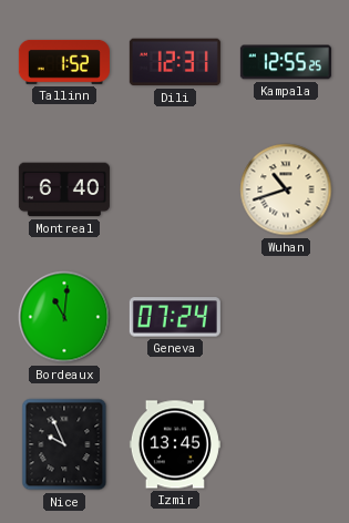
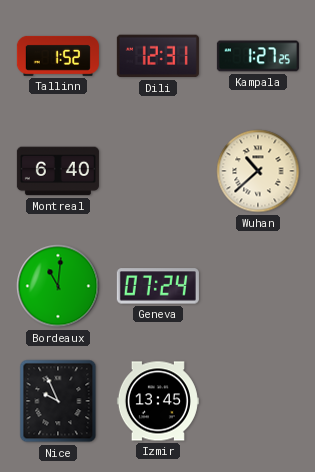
Kampala: 12:55 -> 1:27 (258, 56)
Wuhan: 10:42 -> 10:38 (258, 171)
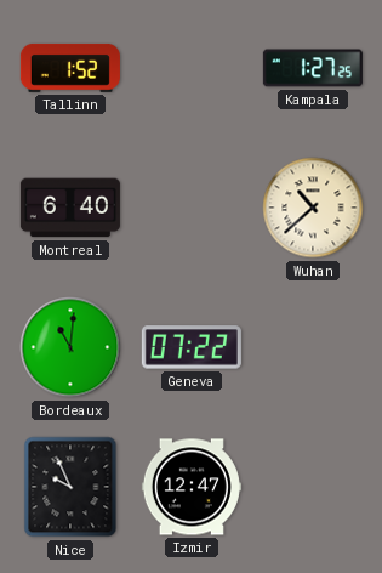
Dili: 12:31 -> none (158, 56)
Geneva: 07:24 -> 07:22 (192, 347)
Izmir: 13:45 -> 12:47 (192, 487)
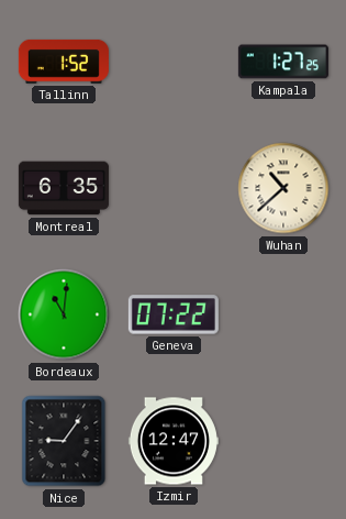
Montreal: 6:40 -> 6:35 (64, 188)
Nice: 9:56 -> 9:06 (64, 441)
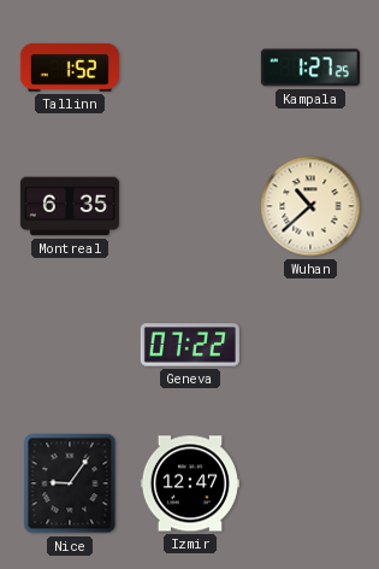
Bordeaux: 11:01 -> none (64, 314)
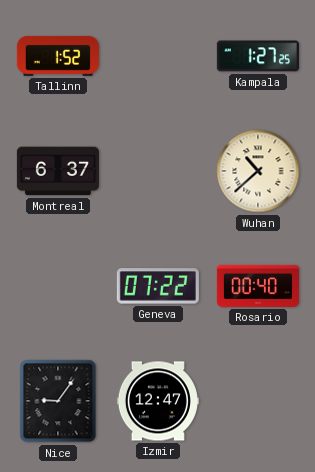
Montreal: 6:35 -> 6:37 (58, 171)
Rosario: none -> 00:40 (258, 286)
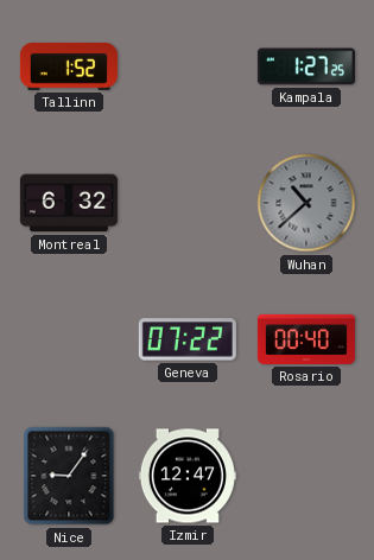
Montreal: 6:37 -> 6:32 (69, 203)
Wuhan dial: cream -> grey (306, 203)
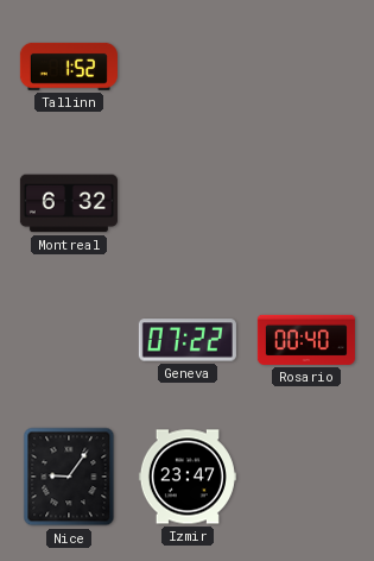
Kampala: 1:27 -> none (306, 66)
Wuhan: 10:38 -> none (306, 203)
Izmir: 12:47 -> 23:47 (188, 477)
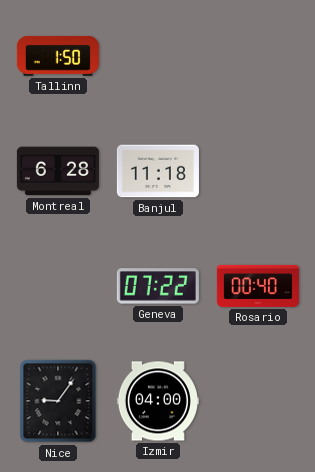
Tallinn: 1:52 -> 1:50 (58, 56)
Montreal: 6:32 -> 6:28 (58, 171)
Banjul: none -> 11:18 (158, 171)
Izmir: 23:47 -> 04:00 (158, 401)
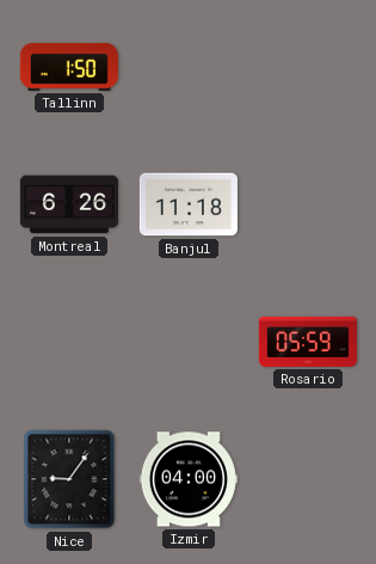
Montreal: 6:28 -> 6:26 (69, 204)
Geneva: 07:22 -> none (158, 286)
Rosario: 00:40 -> 05:59 (308, 342)
